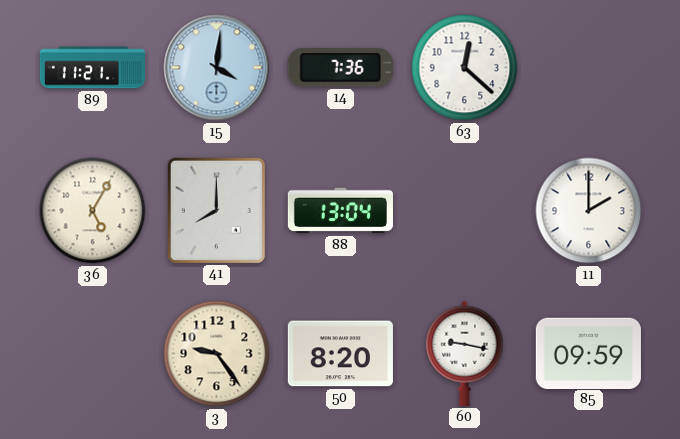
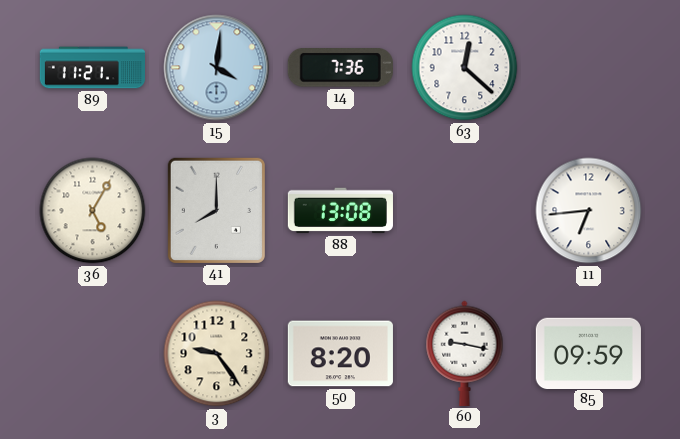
88: 13:04 -> 13:08 (340, 211)
11: 2:00 -> 6:44 (589, 211)
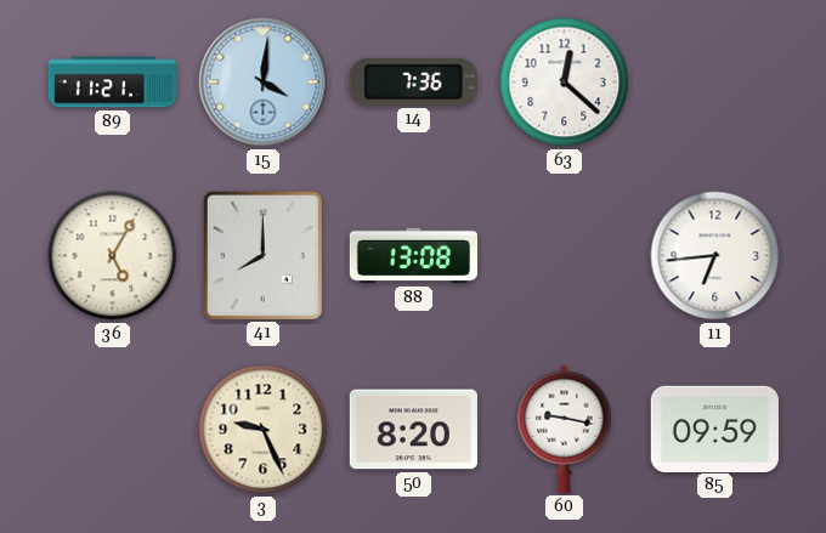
3: 9:24 -> 9:26 (264, 430)
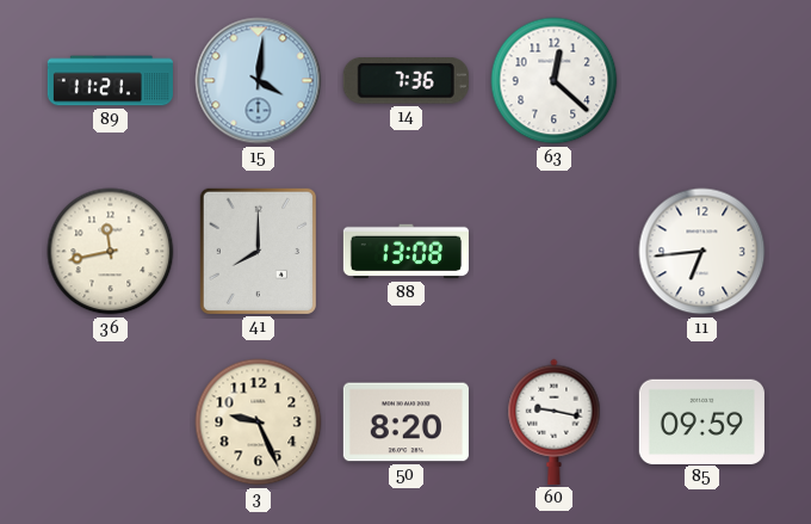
36: 5:05 -> 11:43 (111, 252)
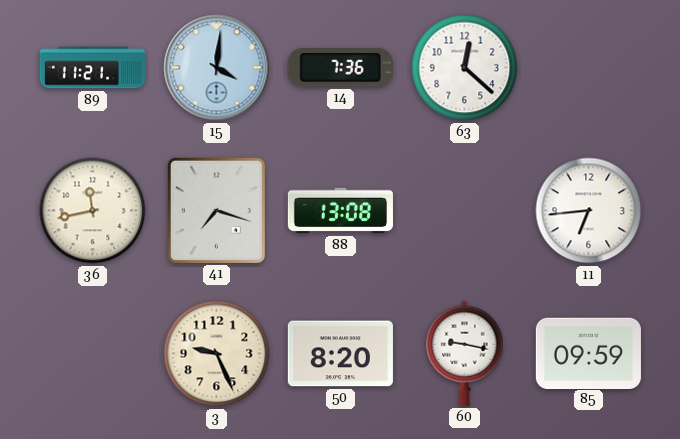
41: 8:00 -> 7:18 (216, 210)
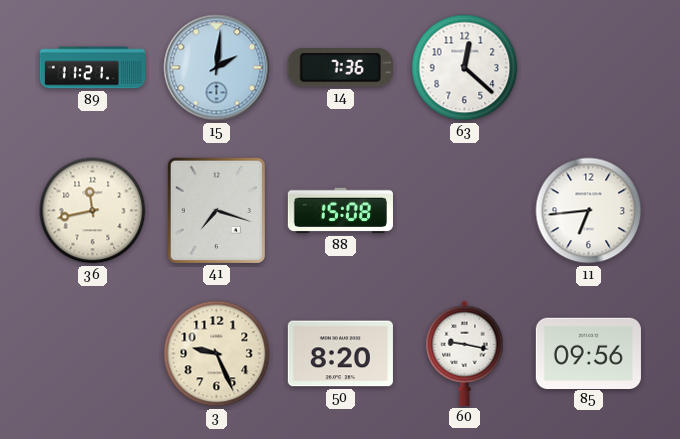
15: 4:01 -> 2:01 (217, 68)
88: 13:08 -> 15:08 (340, 211)
85: 09:59 -> 09:56 (588, 353)
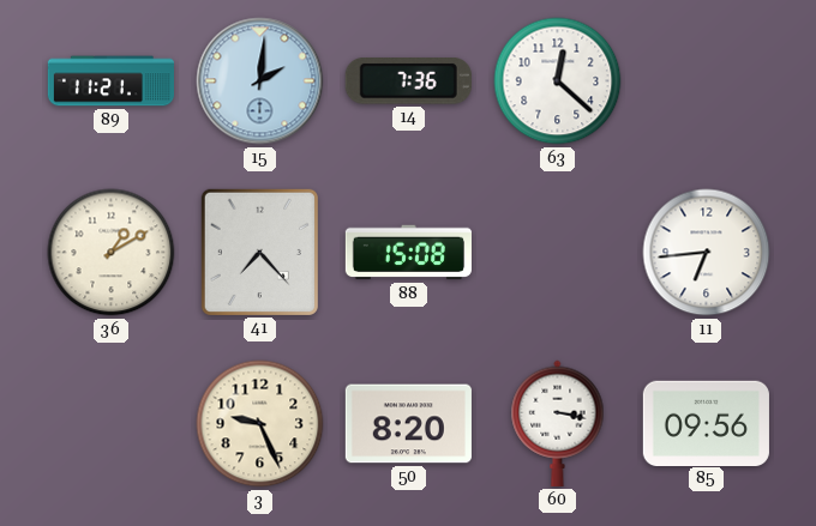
36: 11:43 -> 1:10 (112, 253)
41: 7:18 -> 7:23 (259, 252)
60: 9:17 -> 3:17 (558, 423)
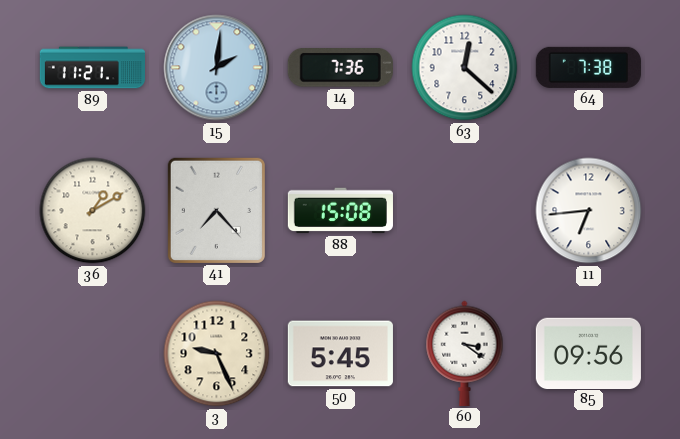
64: none -> 7:38 (588, 67)
50: 8:20 -> 5:45 (340, 354)
60: 3:17 -> 3:21 (465, 353)
